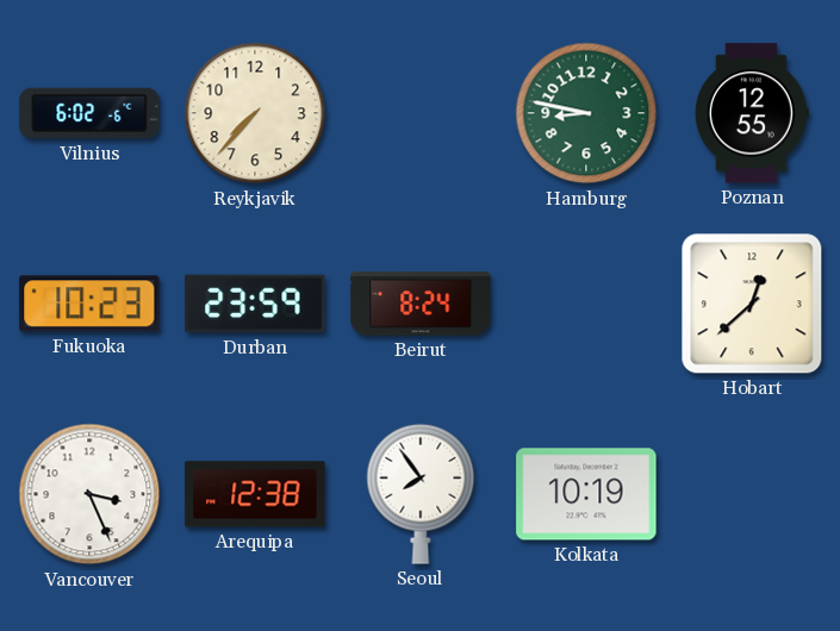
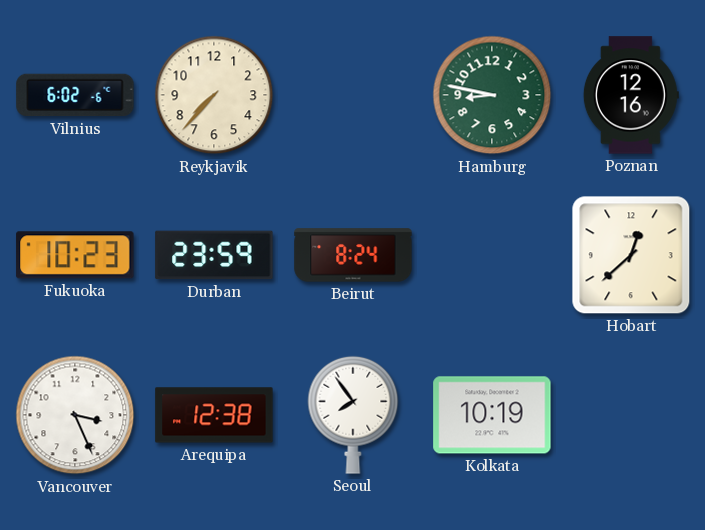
Poznan: 12:55 -> 12:16 (631, 95)
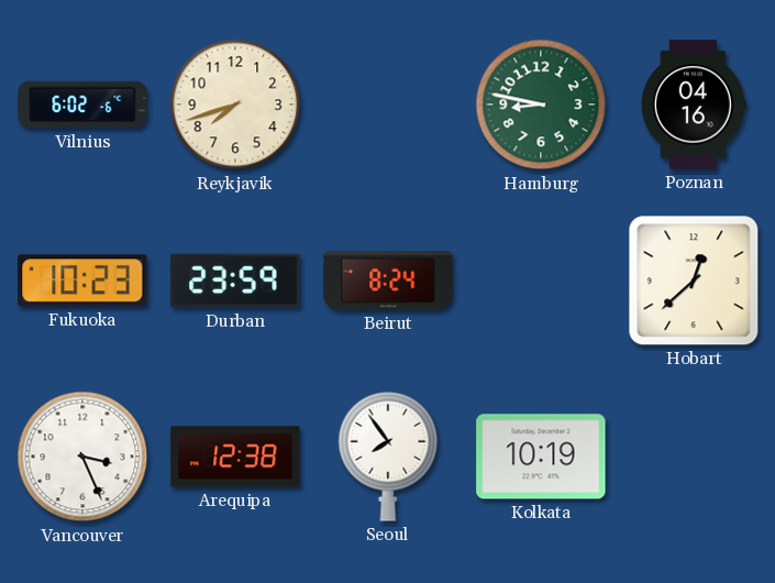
Reykjavik: 7:37 -> 7:42 (235, 105)
Poznan: 12:16 -> 04:16 (694, 105)
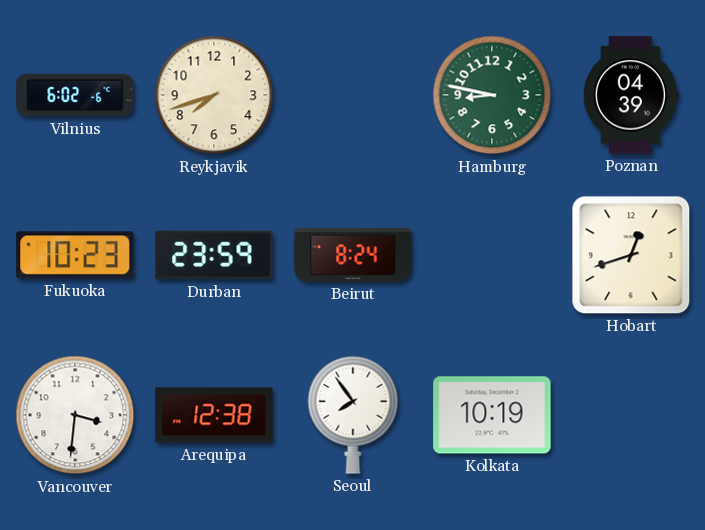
Poznan: 04:16 -> 04:39 (631, 95)
Hobart: 12:38 -> 12:42 (631, 255)
Vancouver: 3:26 -> 3:31 (75, 415)
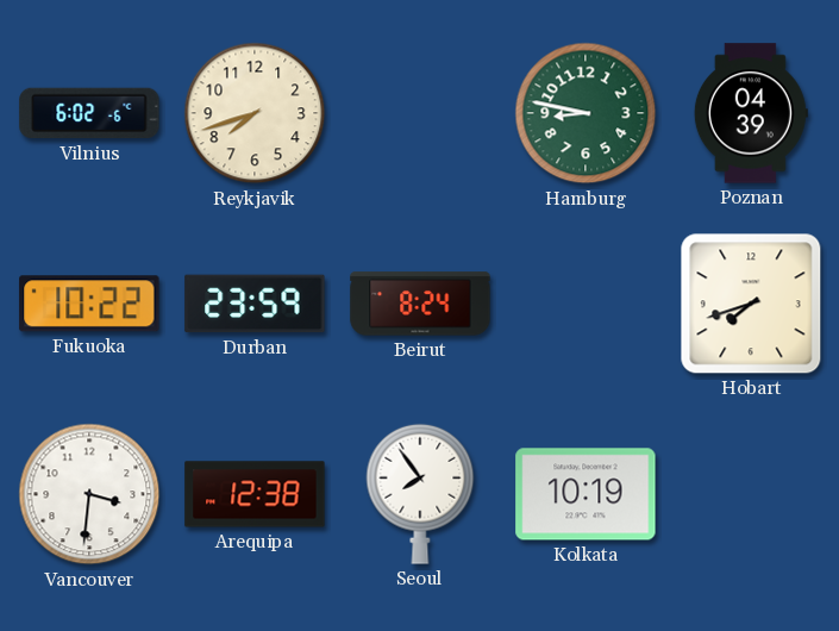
Fukuoka: 10:23 -> 10:22 (89, 304)
Hobart: 12:42 -> 7:42 (751, 304)
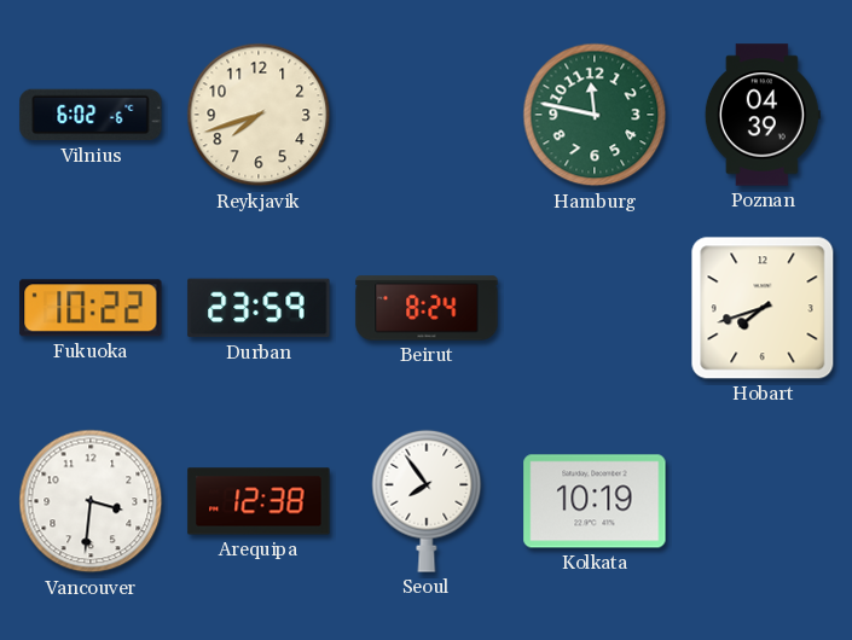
Hamburg: 8:47 -> 11:47 (595, 115)
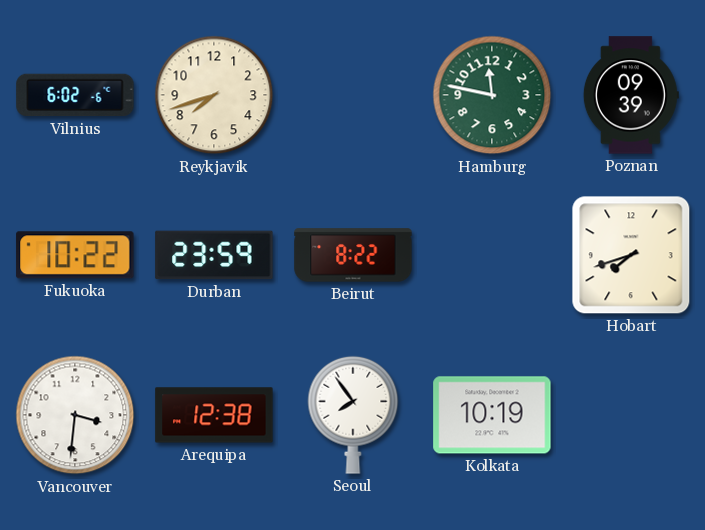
Poznan: 04:39 -> 09:39 (631, 95)
Beirut: 8:24 -> 8:22 (353, 255)
